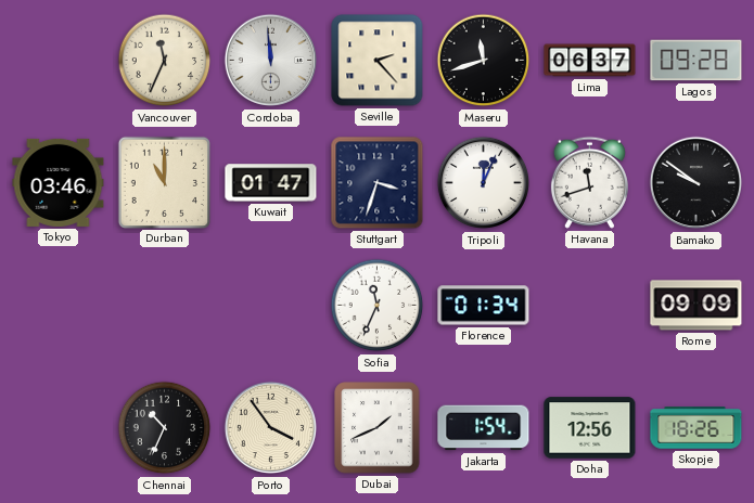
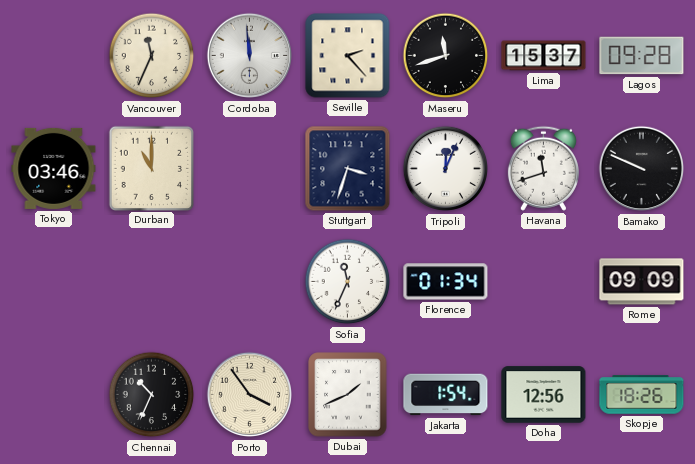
Lima: 06:37 -> 15:37 (544, 56)
Kuwait: 01:47 -> none (271, 183)
Bamako: 9:51 -> 9:49 (642, 169)
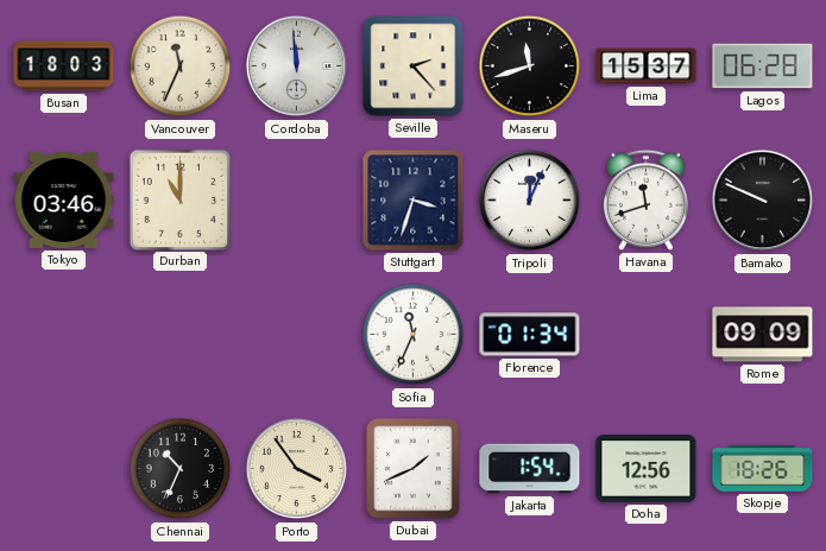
Busan: none -> 18:03 (64, 66)
Lagos: 09:28 -> 06:28 (763, 66)
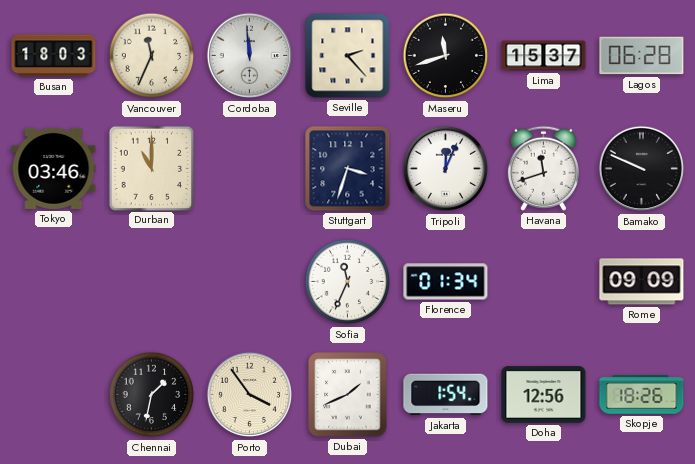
Chennai: 10:34 -> 1:32 (152, 395)
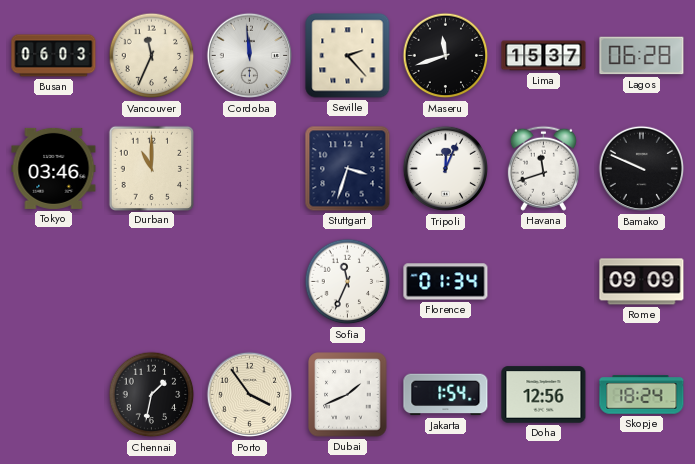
Busan: 18:03 -> 06:03 (54, 56)
Skopje: 18:26 -> 18:24 (642, 395)
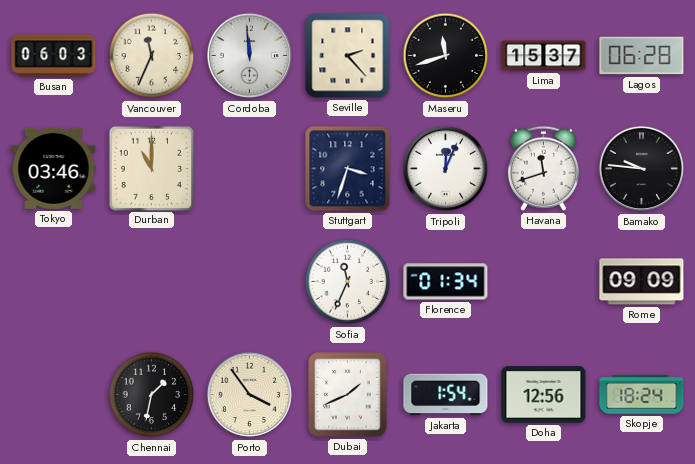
Bamako: 9:49 -> 9:46 (642, 169)
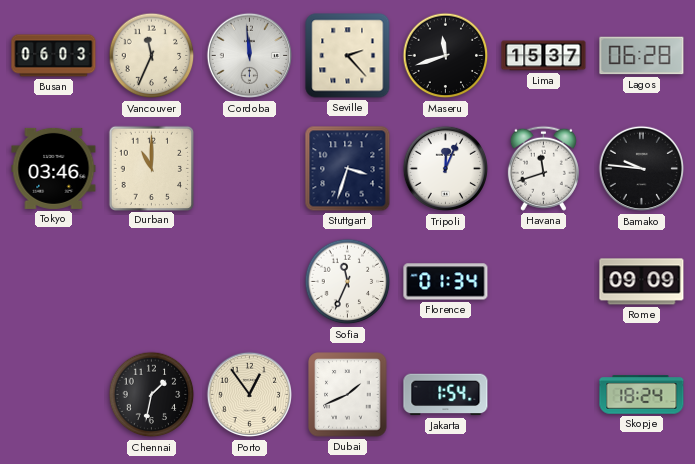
Porto: 3:54 -> 12:54 (250, 395)
Doha: 12:56 -> none (544, 395)
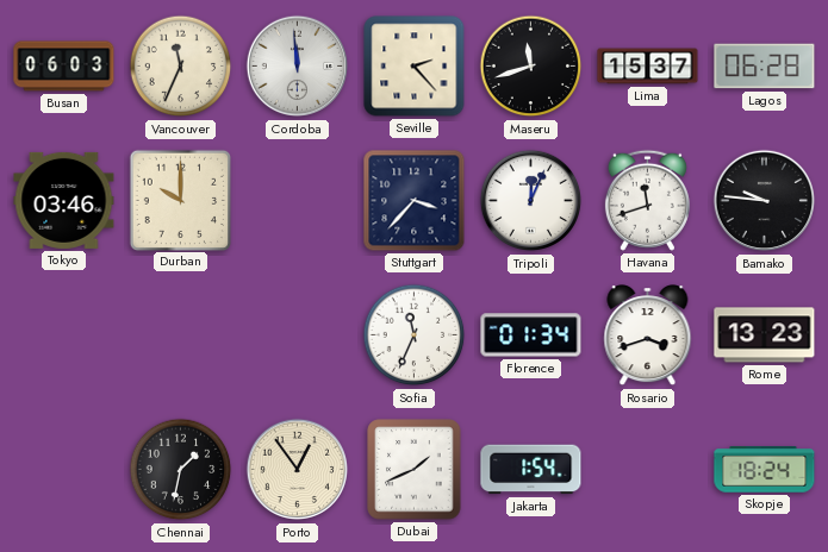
Durban: 11:00 -> 10:00 (180, 200)
Stuttgart: 3:33 -> 3:37 (415, 201)
Rosario: none -> 3:42 (648, 337)
Rome: 09:09 -> 13:23 (765, 335)
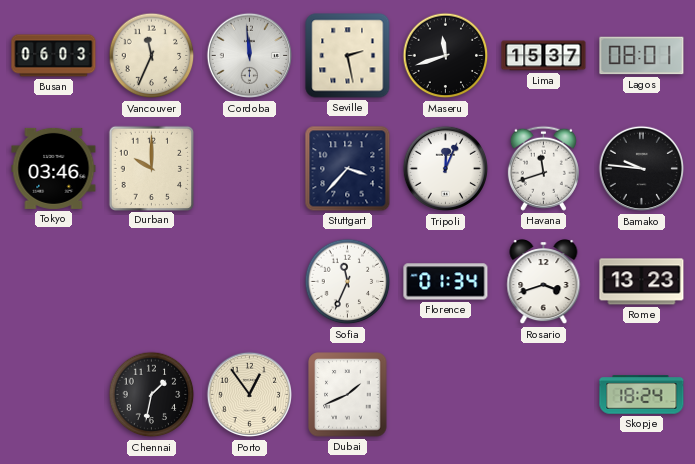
Seville: 2:23 -> 2:28 (348, 56)
Lagos: 06:28 -> 08:01 (642, 56)
Jakarta: 1:54 -> none (531, 470)
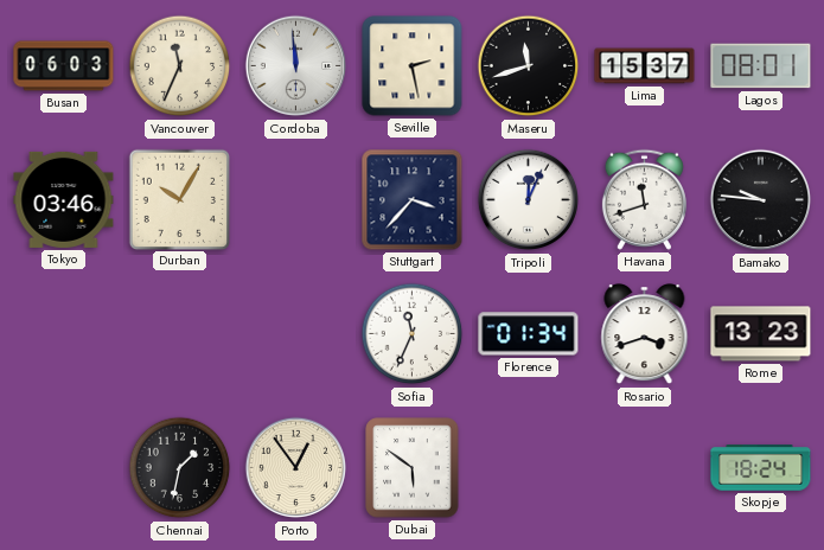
Durban: 10:00 -> 10:05 (179, 199)
Dubai: 1:41 -> 5:51 (413, 468)
